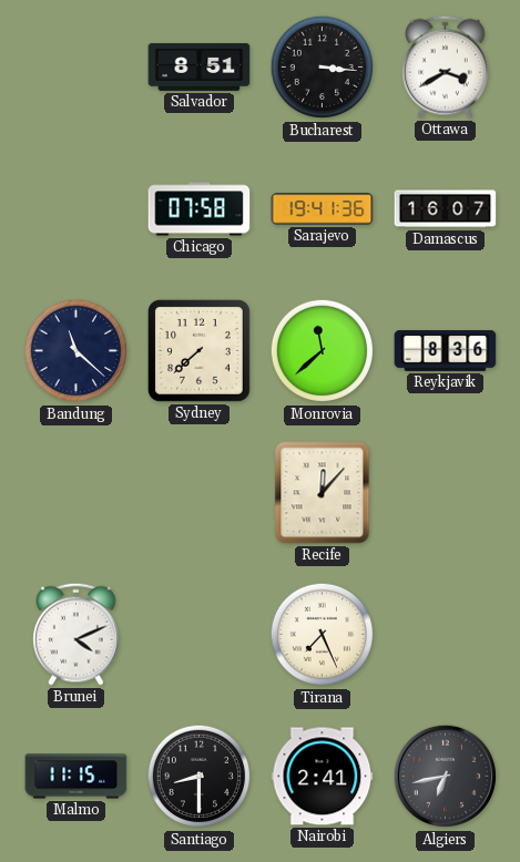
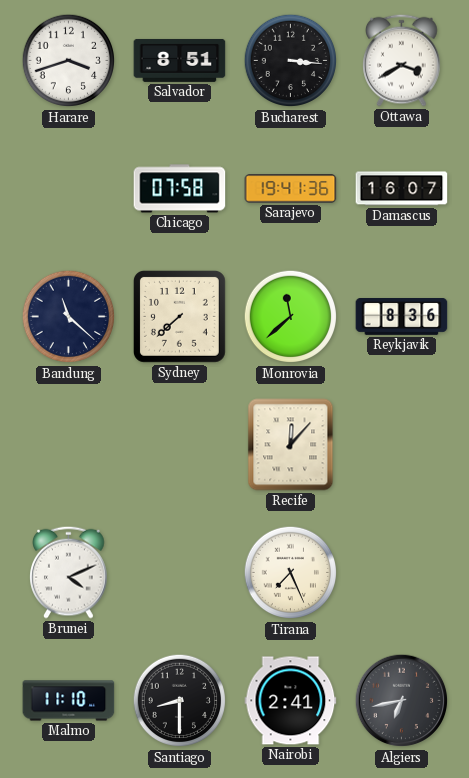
Harare: none -> 3:42 (69, 61)
Malmo: 11:15 -> 11:10 (69, 701)
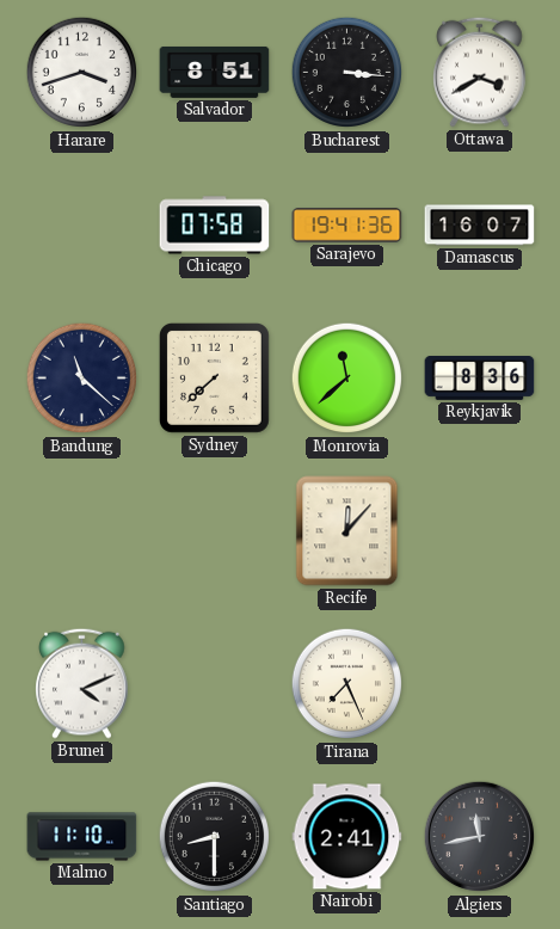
Algiers: 6:43 -> 11:43 (480, 837)
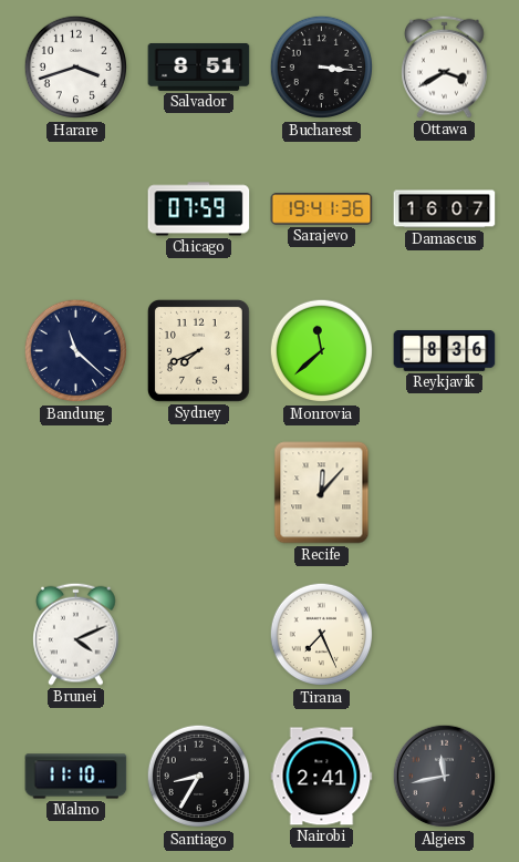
Chicago: 07:58 -> 07:59 (199, 209)
Sydney: 7:38 -> 7:41 (198, 350)
Santiago: 8:30 -> 8:35 (199, 777)
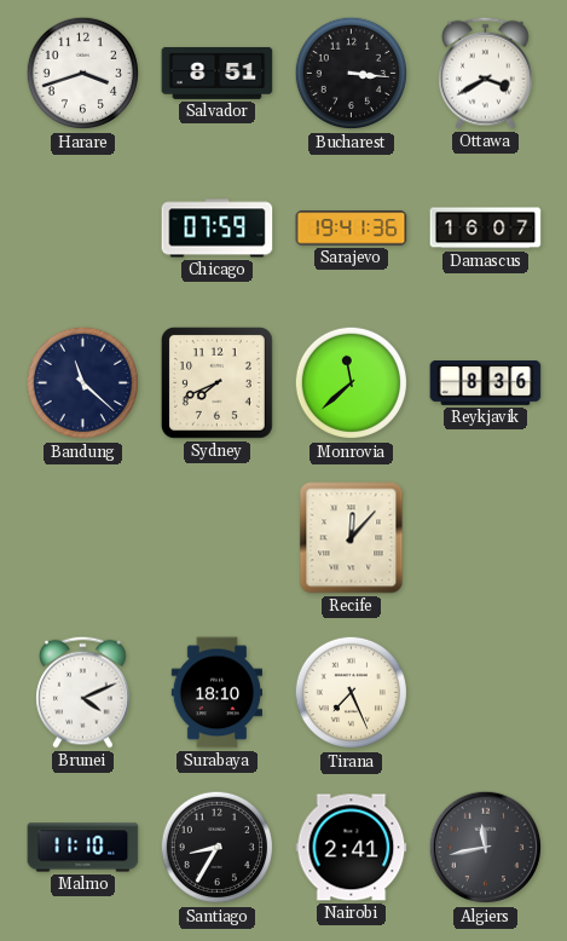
Surabaya: none -> 18:10 (216, 693)
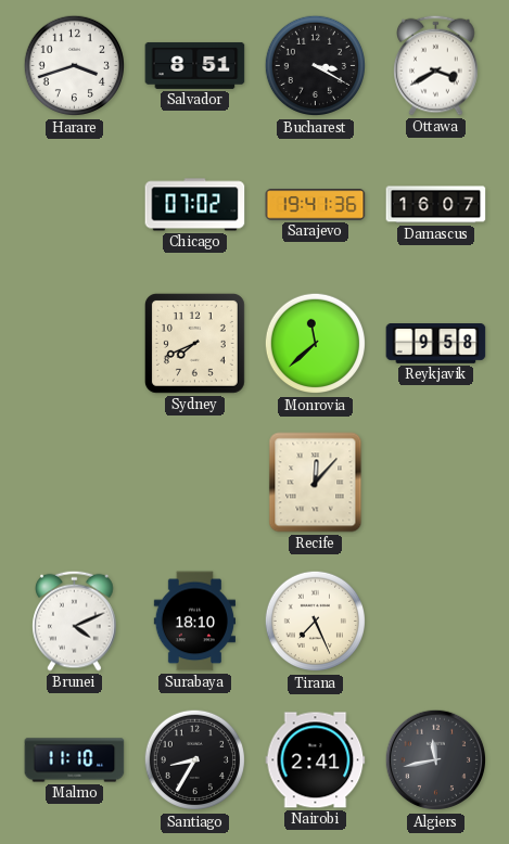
Bucharest: 3:16 -> 3:20 (316, 66)
Chicago: 07:59 -> 07:02 (195, 205)
Bandung: 11:22 -> none (83, 383)
Reykjavik: 8:36 -> 9:58 (436, 344)
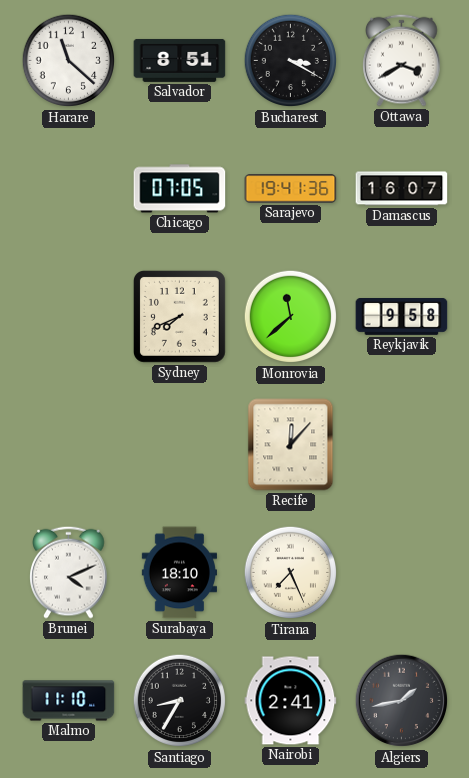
Harare: 3:42 -> 11:22 (69, 61)
Chicago: 07:02 -> 07:05 (180, 189)
Algiers: 11:43 -> 1:43 (402, 701)
